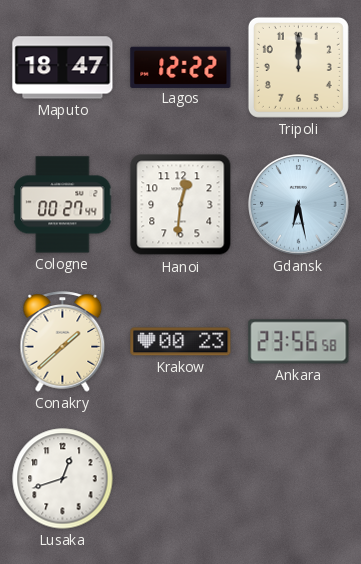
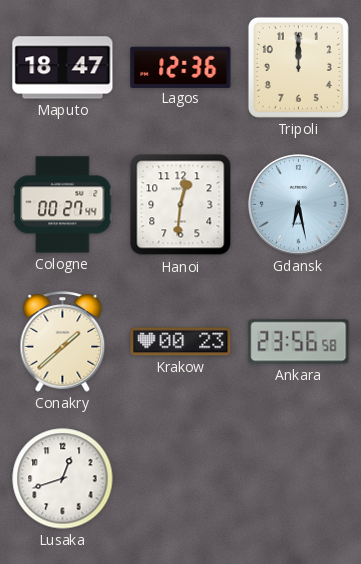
Lagos: 12:22 -> 12:36 (181, 67)
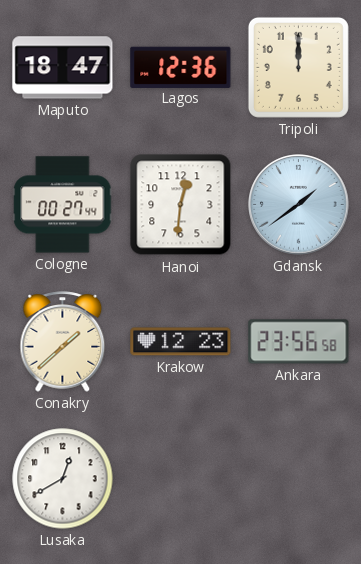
Gdansk: 6:28 -> 1:39 (299, 205)
Krakow: 00:23 -> 12:23 (181, 342)
Lusaka: 12:42 -> 12:40 (63, 479)
